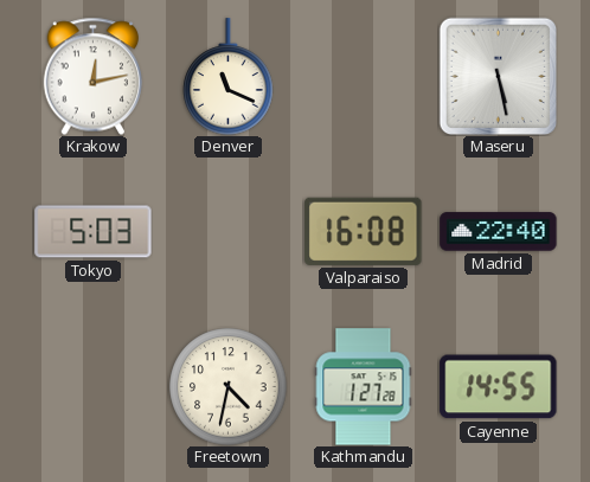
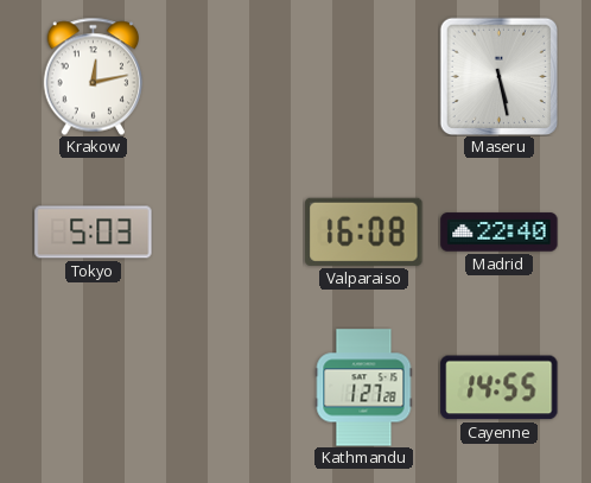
Denver: 11:19 -> none (229, 77)
Freetown: 4:32 -> none (229, 387)
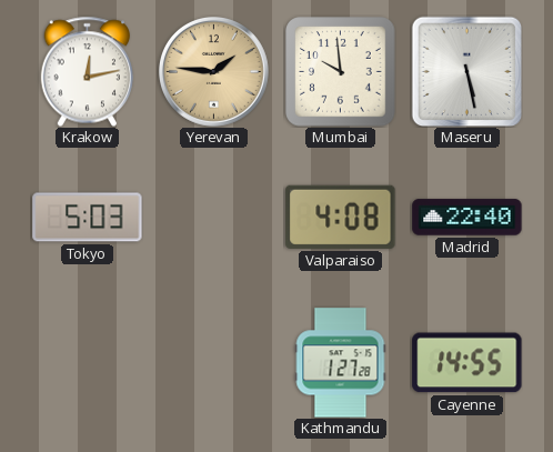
Yerevan: none -> 1:46 (214, 72)
Mumbai: none -> 9:59 (341, 72)
Valparaiso: 16:08 -> 4:08 (341, 217)
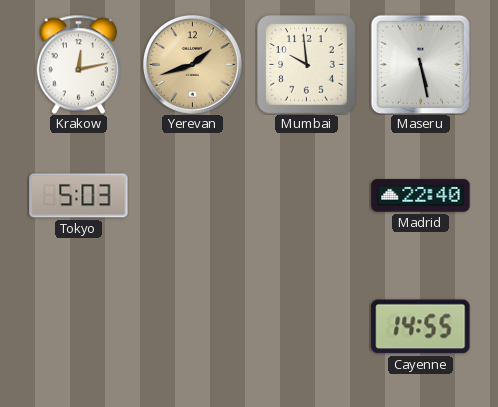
Yerevan: 1:46 -> 1:42 (193, 65)
Valparaiso: 4:08 -> none (341, 217)
Kathmandu: 1:27 -> none (341, 363)
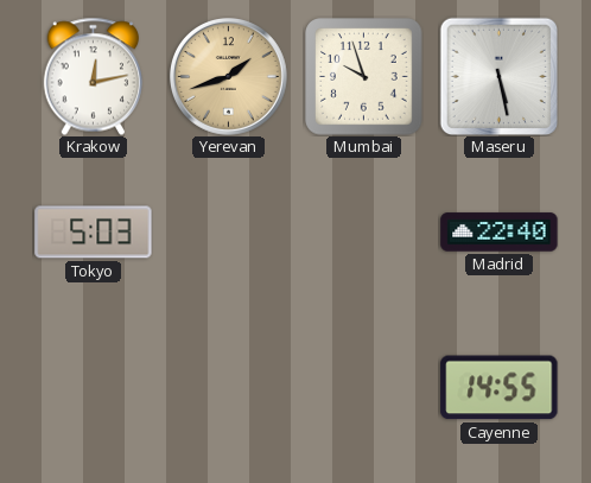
Mumbai: 9:59 -> 9:57 (364, 77)
